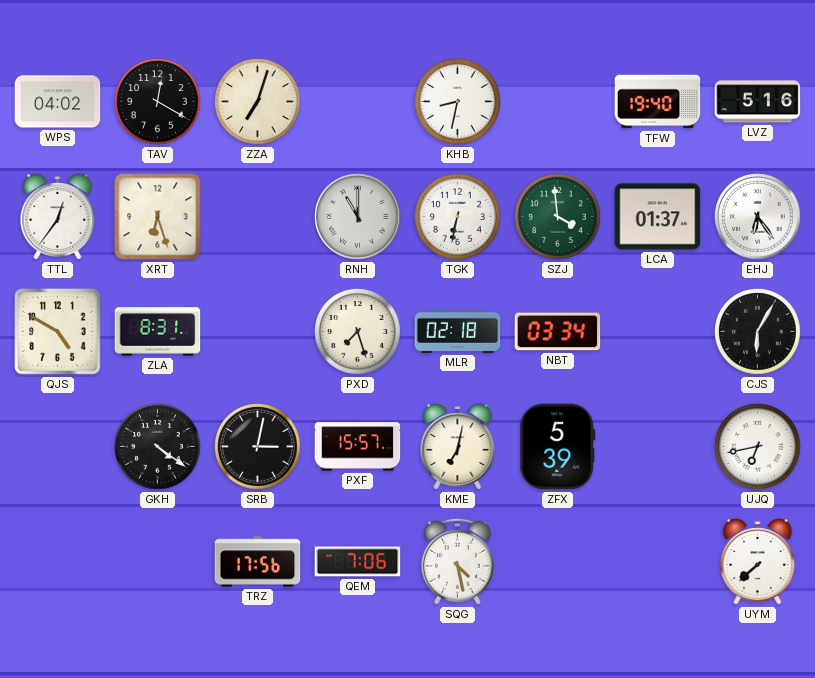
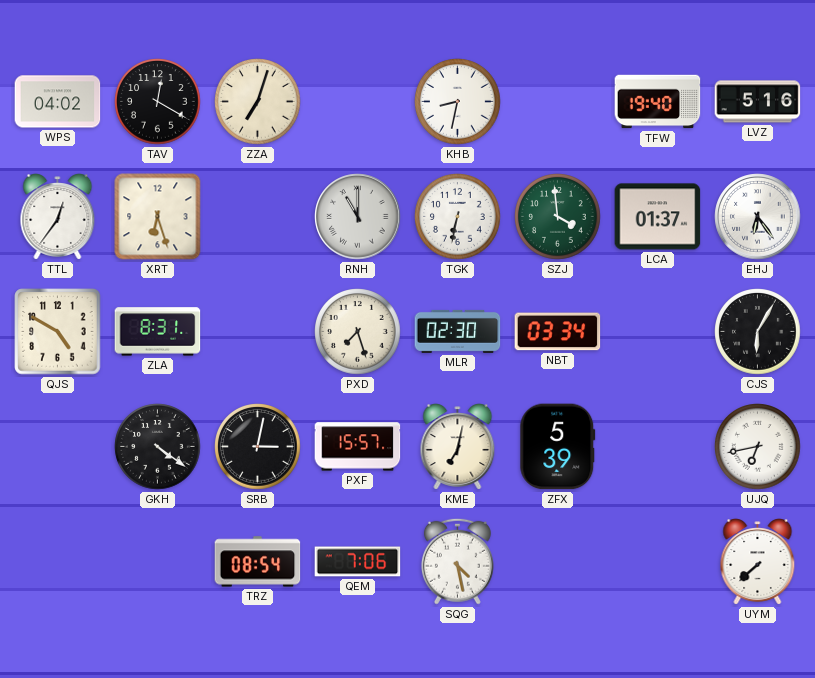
MLR: 02:18 -> 02:30 (458, 331)
TRZ: 17:56 -> 08:54 (258, 562)
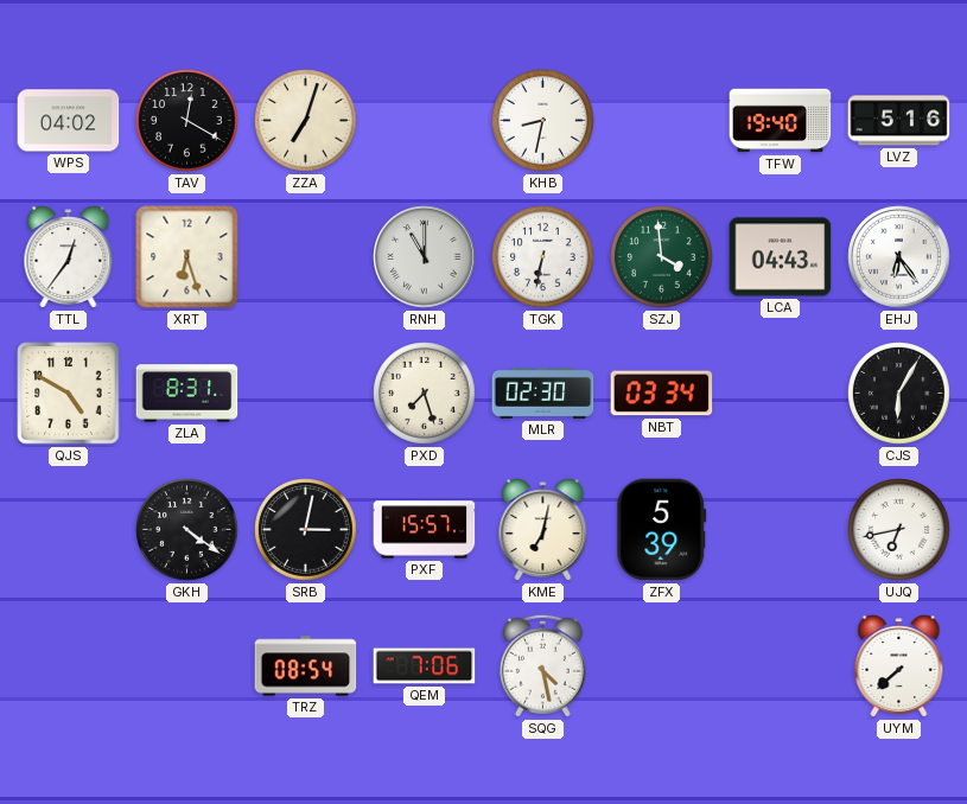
LCA: 01:37 -> 04:43 (781, 257)
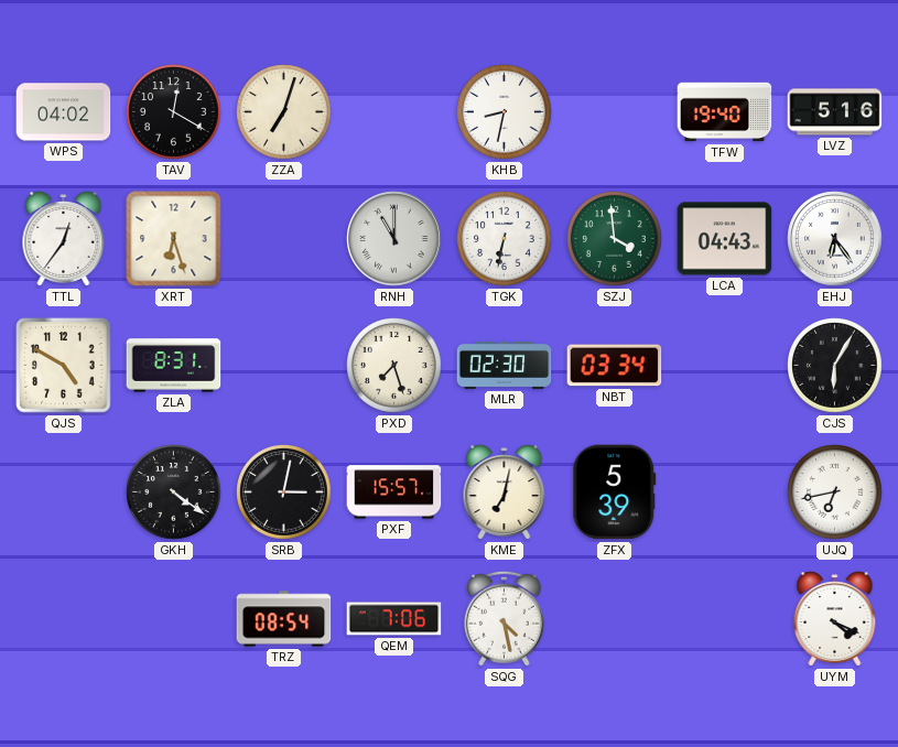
UYM: 7:38 -> 4:19 (835, 619)
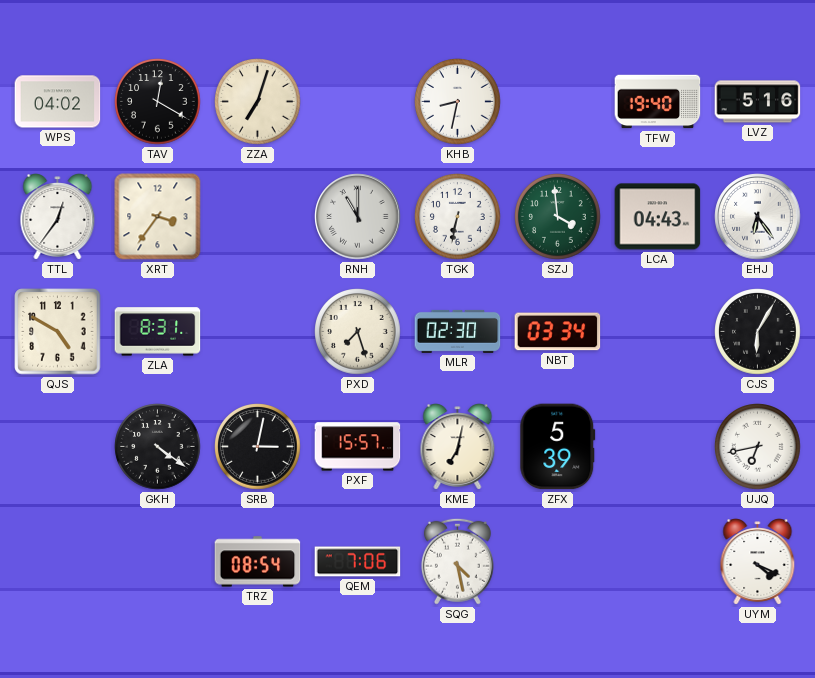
XRT: 6:27 -> 3:36 (158, 217)
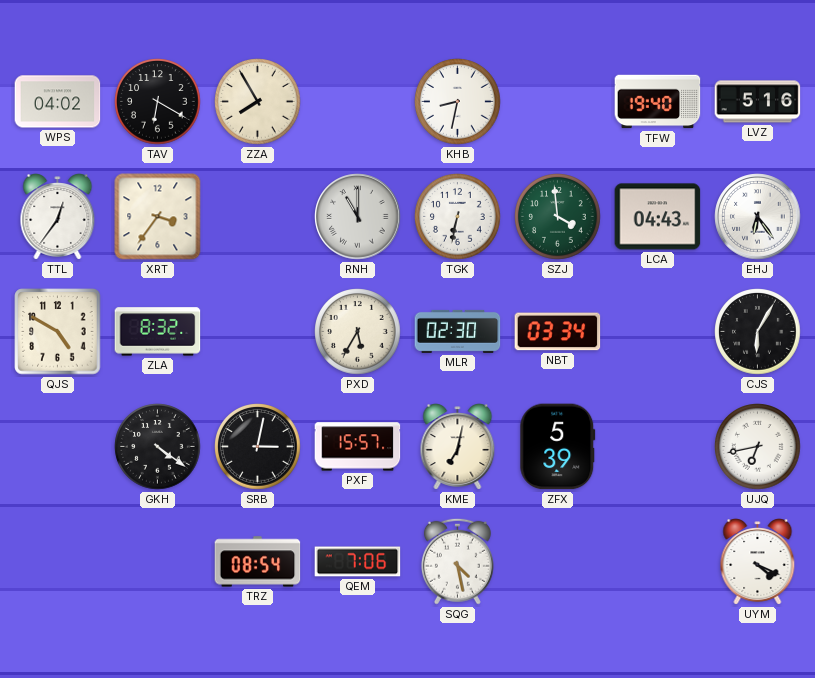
TAV: 12:20 -> 6:20 (158, 102)
ZZA: 7:03 -> 7:55 (258, 102)
ZLA: 8:31 -> 8:32 (158, 332)
PXD: 7:27 -> 5:35 (358, 332)
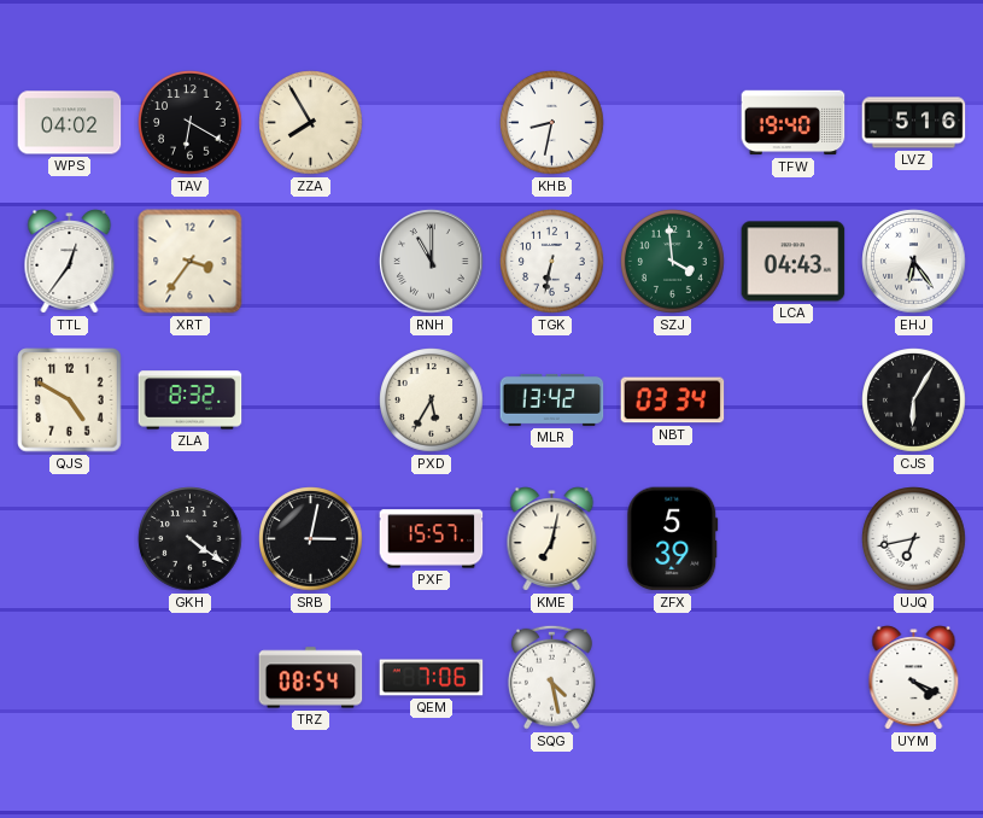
MLR: 02:30 -> 13:42 (552, 399)
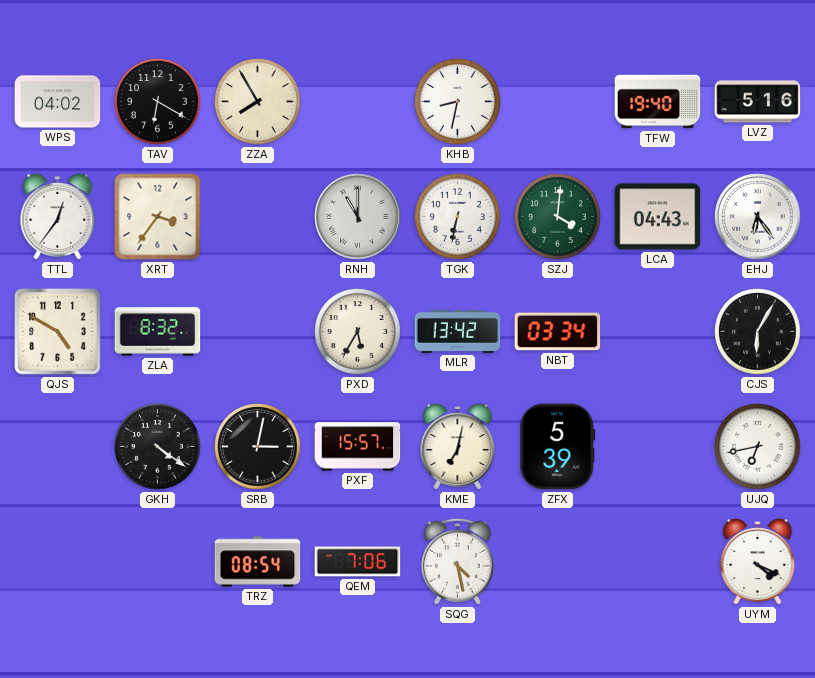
SZJ: 3:59 -> 4:01 (558, 217)
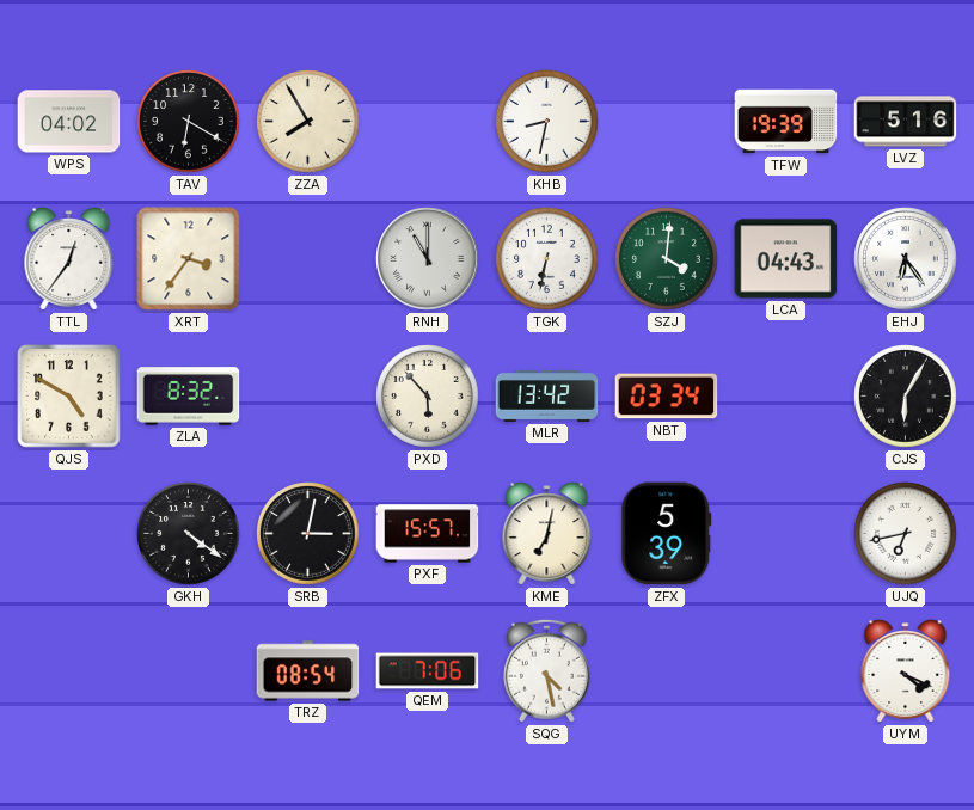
TFW: 19:40 -> 19:39 (786, 122)
PXD: 5:35 -> 5:53 (428, 397)
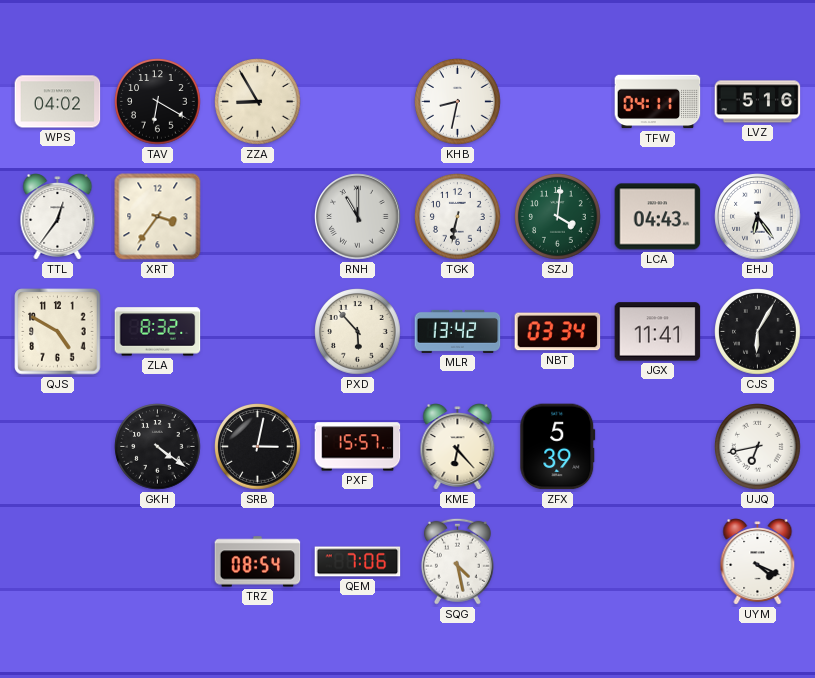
ZZA: 7:55 -> 8:55 (258, 102)
TFW: 19:39 -> 04:11 (658, 102)
JGX: none -> 11:41 (658, 332)
KME: 7:02 -> 6:23 (458, 447)
